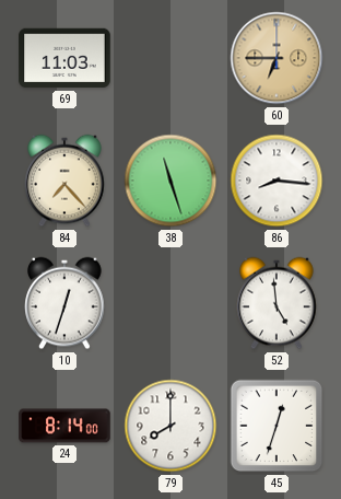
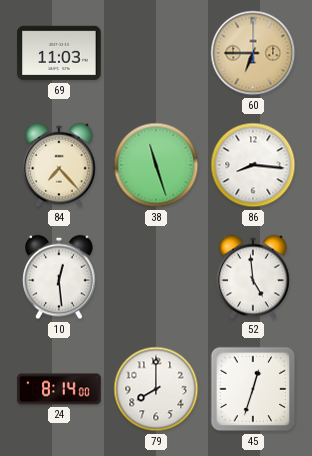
10: 12:33 -> 12:29 (59, 277)
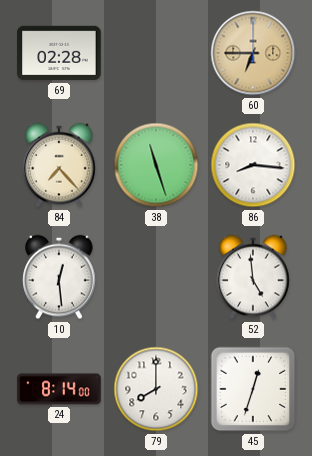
69: 11:03 -> 02:28 (59, 53)
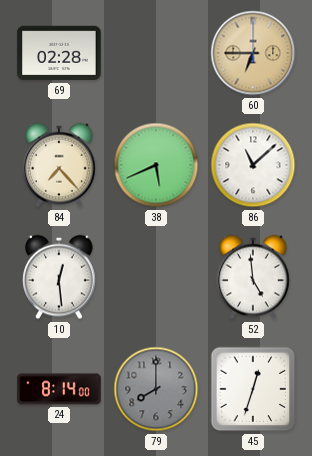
38: 11:27 -> 5:41 (156, 165)
86: 8:16 -> 11:08 (253, 165)
79 dial: white -> grey (156, 389)
